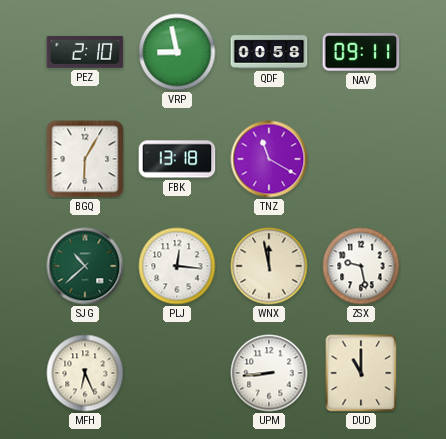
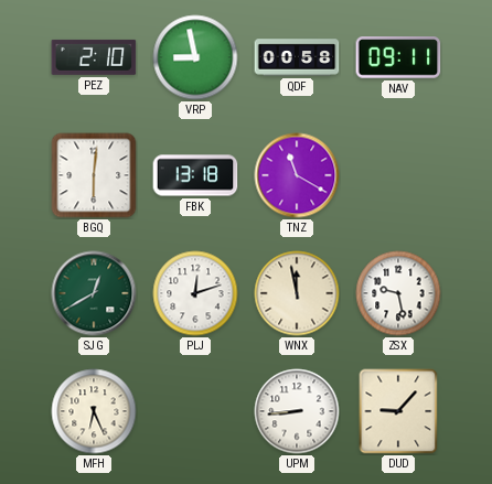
BGQ: 6:05 -> 6:01 (94, 175)
SJG: 10:38 -> 12:40 (94, 293)
PLJ: 12:16 -> 12:12 (195, 293)
DUD: 11:00 -> 9:07 (398, 411)
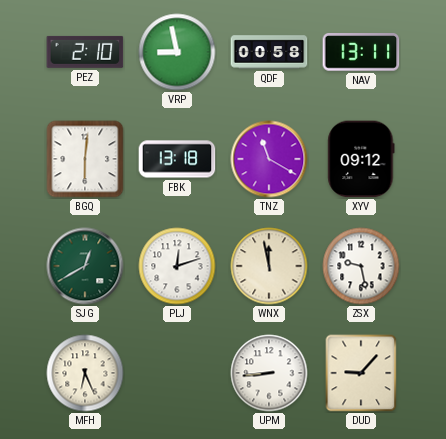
NAV: 09:11 -> 13:11 (361, 52)
XYV: none -> 09:12 (361, 159)
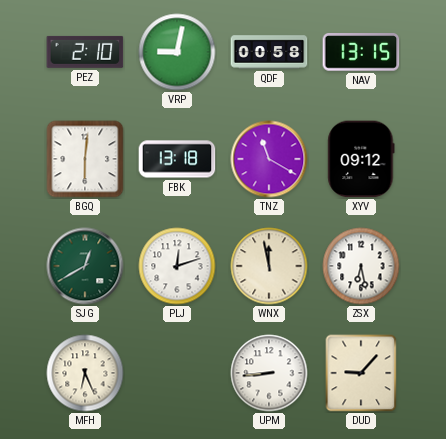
VRP: 8:58 -> 9:02 (177, 52)
NAV: 13:11 -> 13:15 (361, 52)
ZSX: 9:28 -> 6:28 (361, 266)
